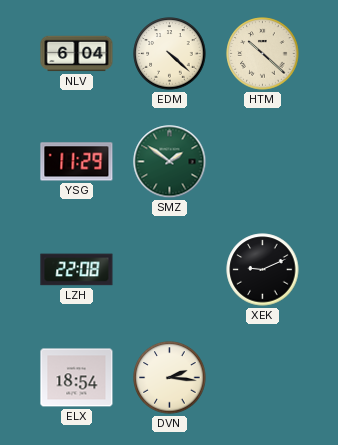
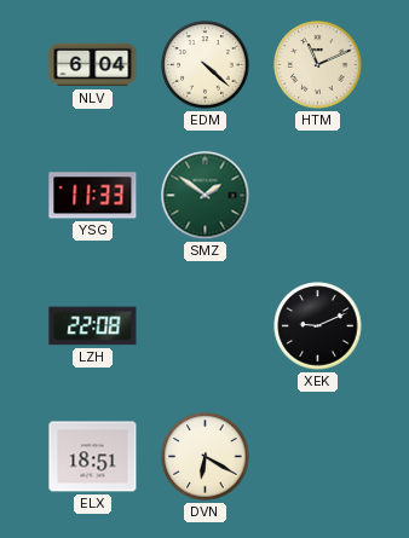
HTM: 10:22 -> 11:11 (318, 65)
YSG: 11:29 -> 11:33 (93, 196)
ELX: 18:54 -> 18:51 (93, 457)
DVN: 2:16 -> 6:20 (206, 457)
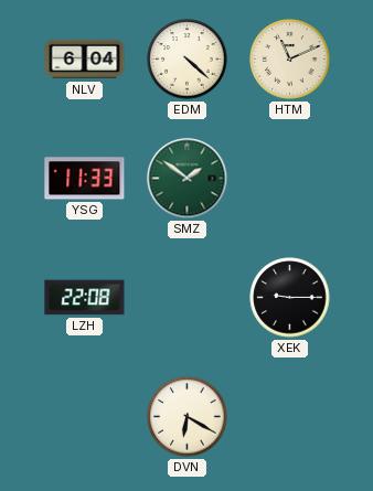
XEK: 9:11 -> 9:15 (290, 298)
ELX: 18:51 -> none (93, 457)
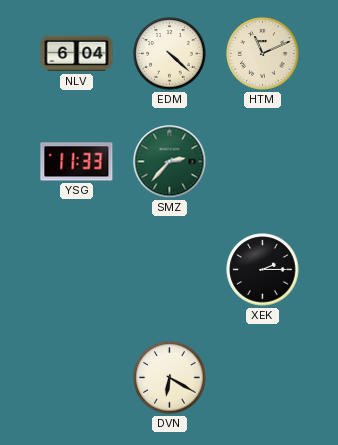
SMZ: 1:51 -> 2:37 (170, 162)
LZH: 22:08 -> none (85, 298)
XEK: 9:15 -> 2:15 (263, 270)
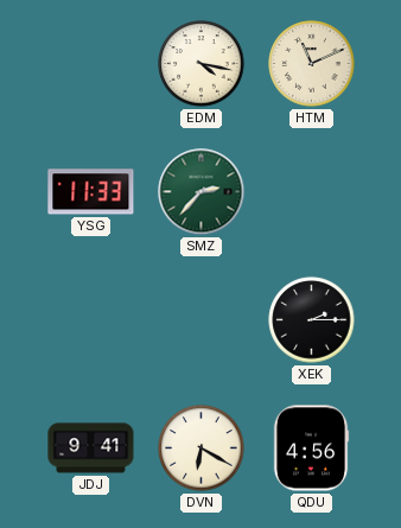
NLV: 6:04 -> none (77, 54)
EDM: 4:22 -> 4:17 (202, 64)
JDJ: none -> 9:41 (91, 449)
QDU: none -> 4:56 (311, 449)
